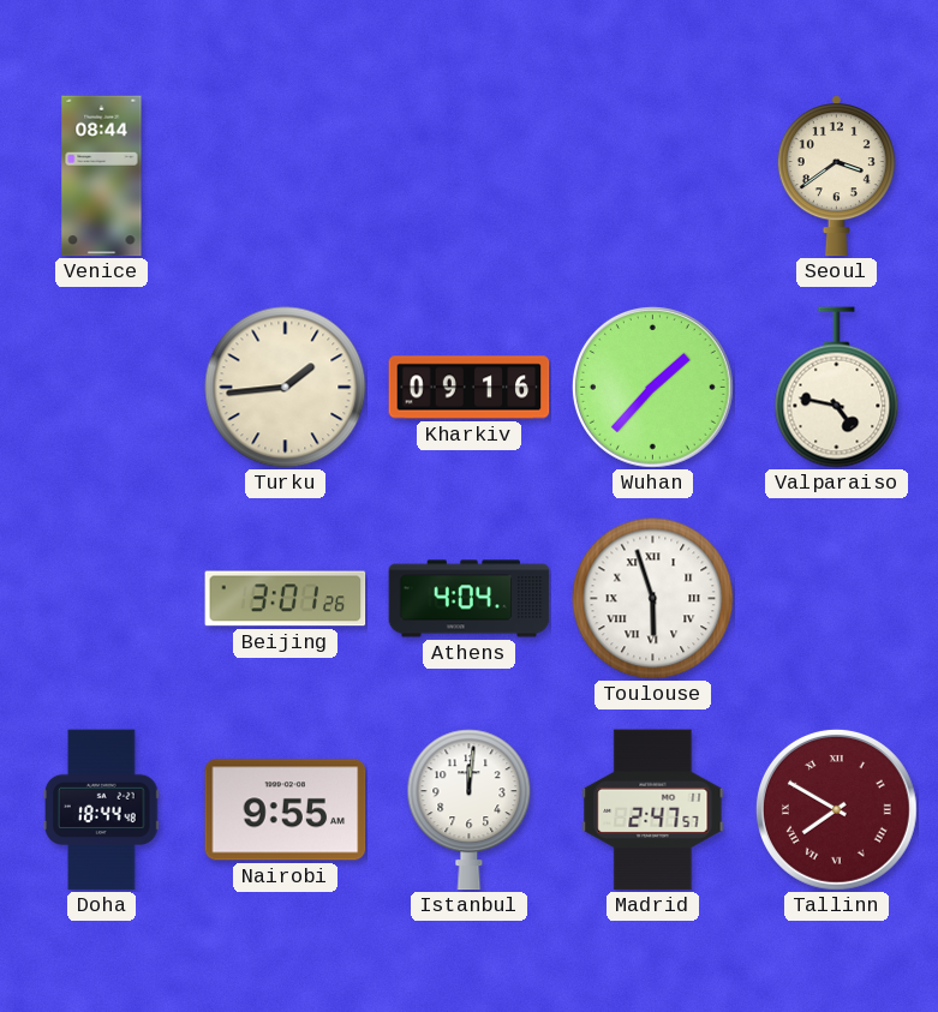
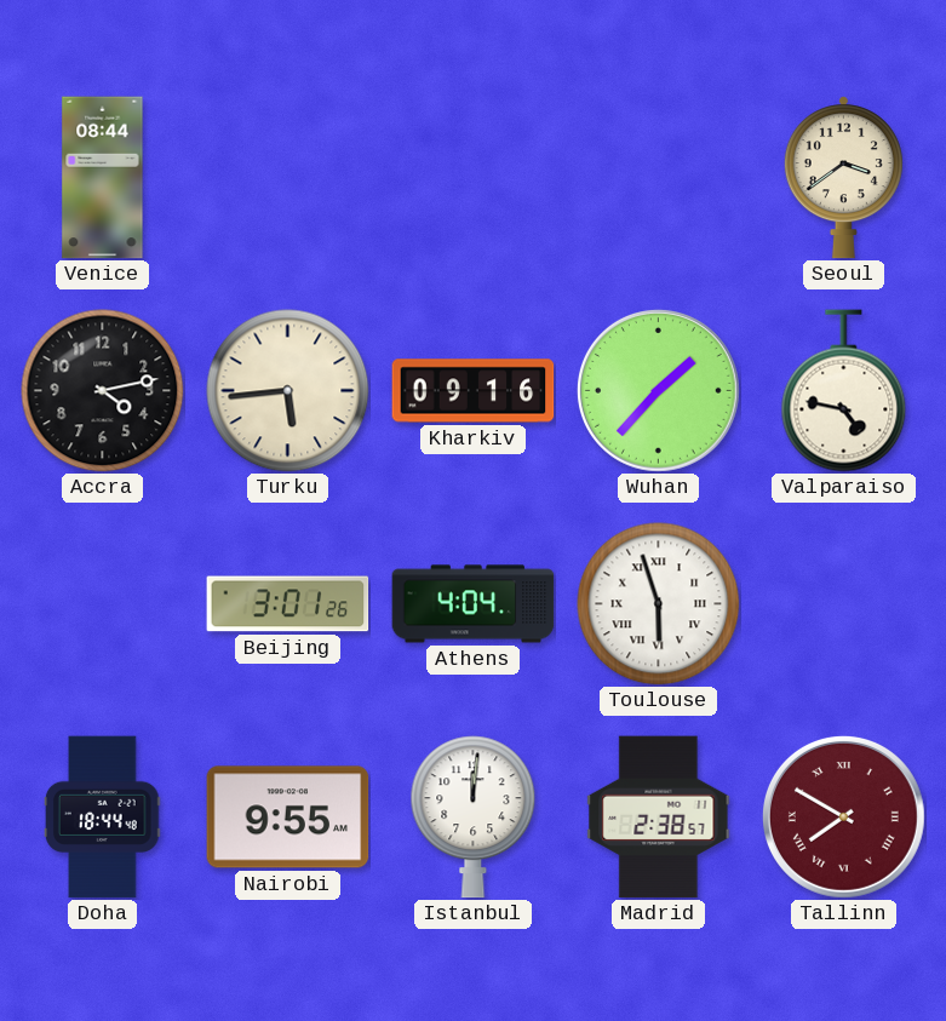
Accra: none -> 4:13 (103, 391)
Turku: 1:44 -> 5:44 (288, 391)
Madrid: 2:47 -> 2:38 (659, 818)
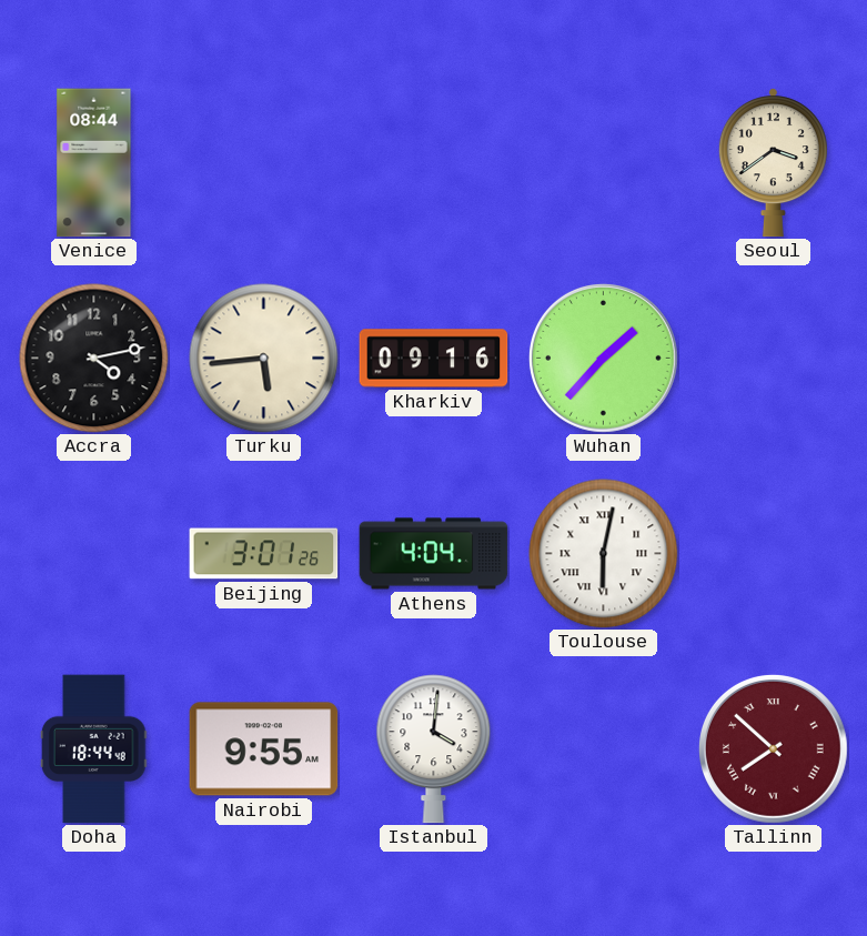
Valparaiso: 4:47 -> none (844, 391)
Toulouse: 5:57 -> 6:02 (604, 554)
Istanbul: 12:01 -> 4:01 (434, 749)
Madrid: 2:38 -> none (659, 818)
Tallinn: 7:50 -> 7:52 (773, 748)
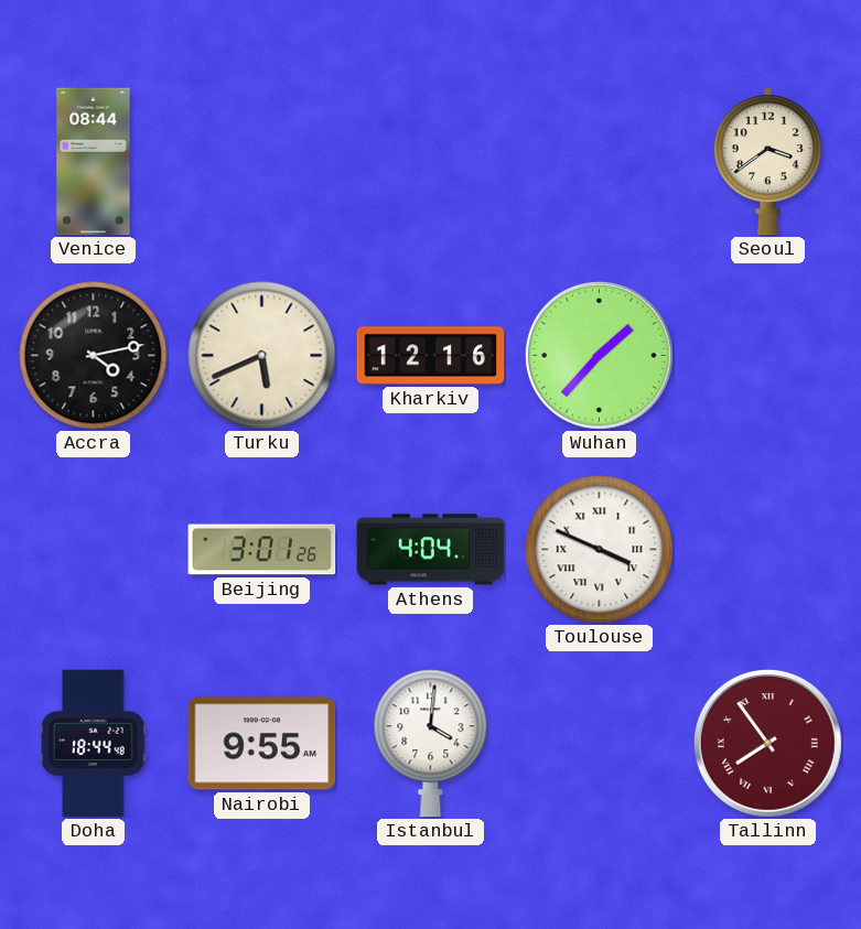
Turku: 5:44 -> 5:41 (262, 356)
Kharkiv: 09:16 -> 12:16 (431, 356)
Toulouse: 6:02 -> 3:49 (600, 550)
Tallinn: 7:52 -> 7:54 (767, 743)
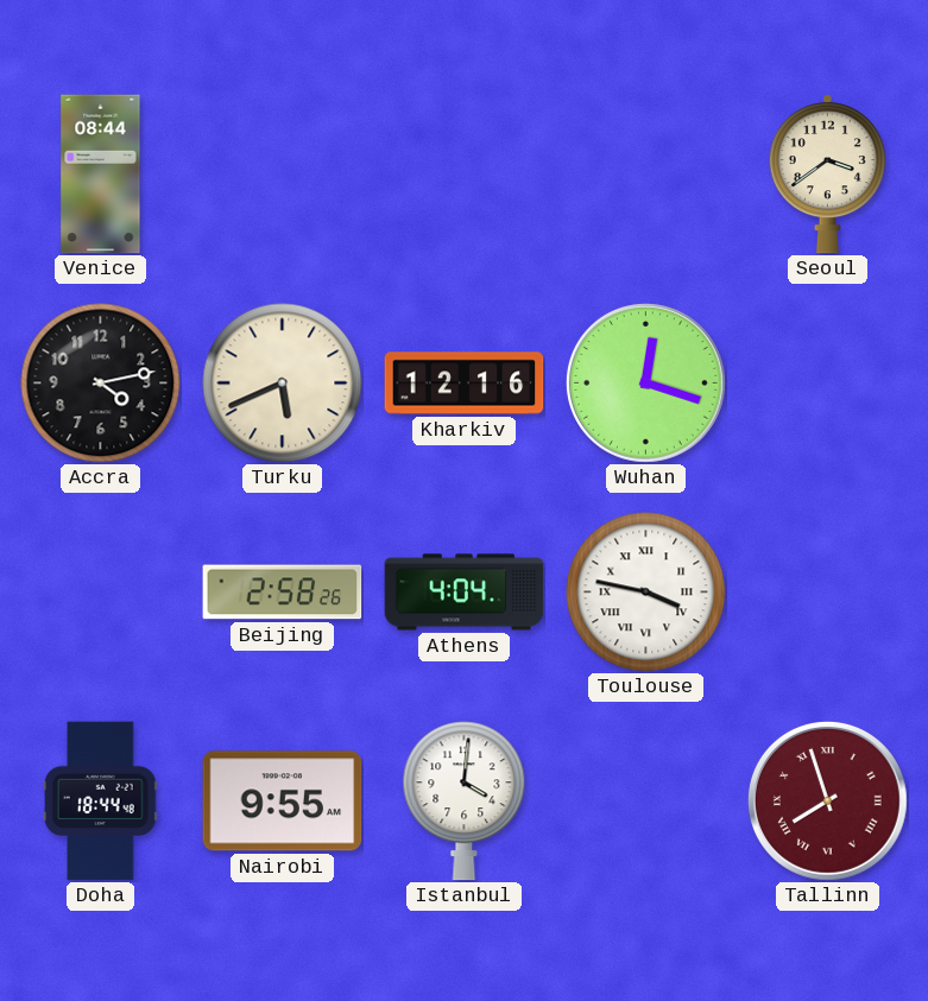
Wuhan: 1:37 -> 12:18 (645, 382)
Beijing: 3:01 -> 2:58 (283, 593)
Toulouse: 3:49 -> 3:47 (646, 593)
Tallinn: 7:54 -> 7:57 (827, 800)
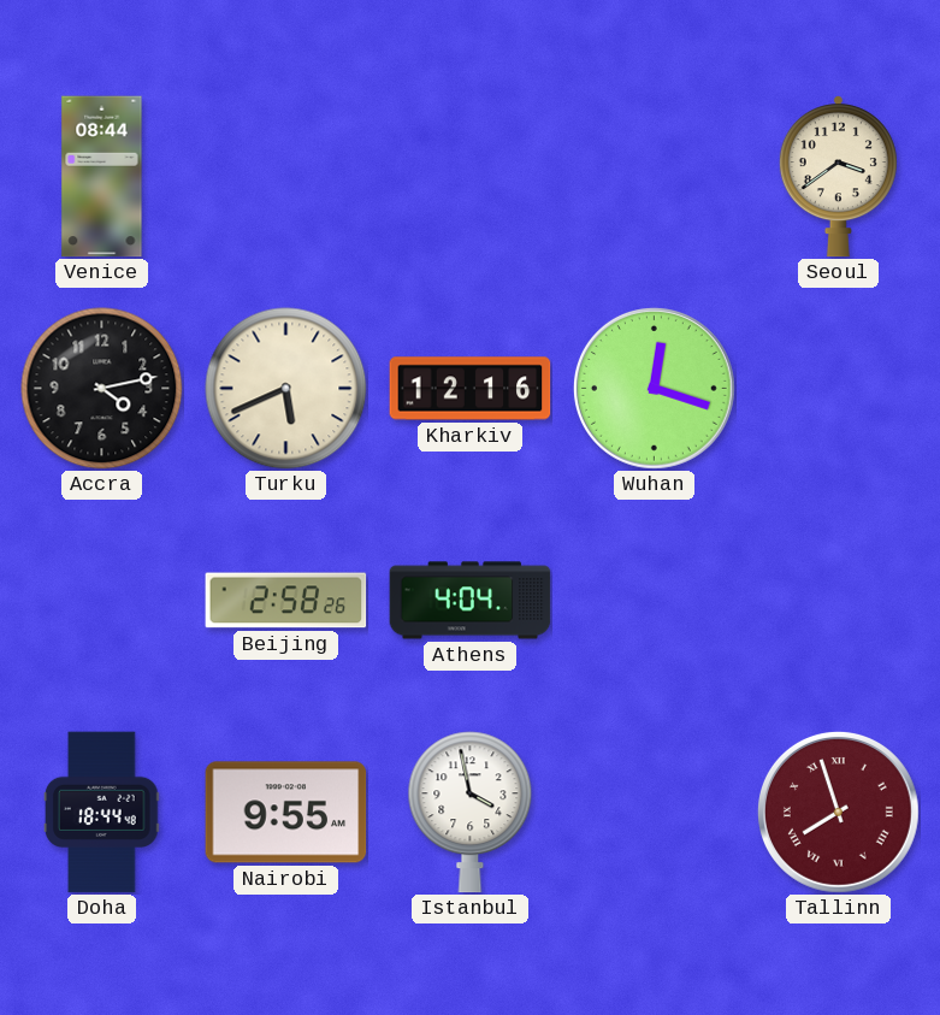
Toulouse: 3:47 -> none (646, 593)
Istanbul: 4:01 -> 3:58 (471, 813)
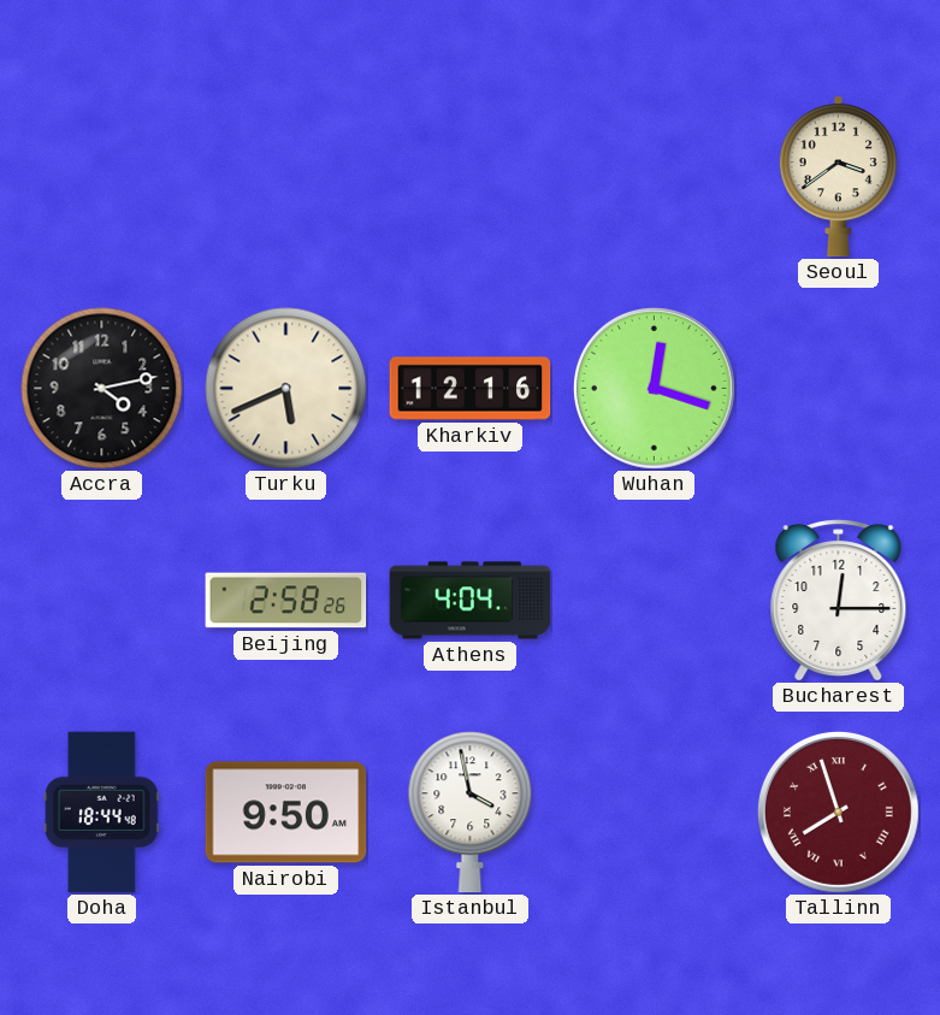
Venice: 08:44 -> none (102, 177)
Bucharest: none -> 12:15 (839, 600)
Nairobi: 9:55 -> 9:50 (286, 813)
